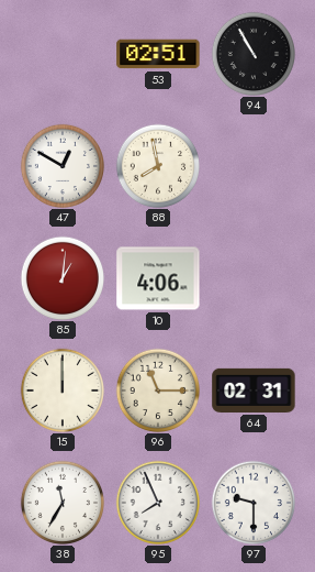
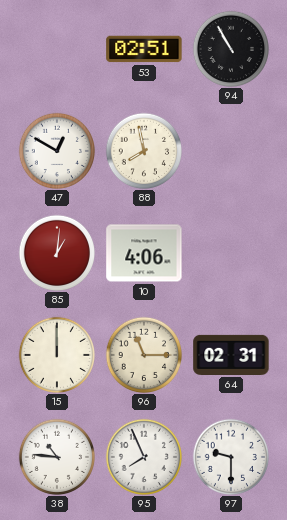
38: 11:35 -> 10:46 (56, 456)
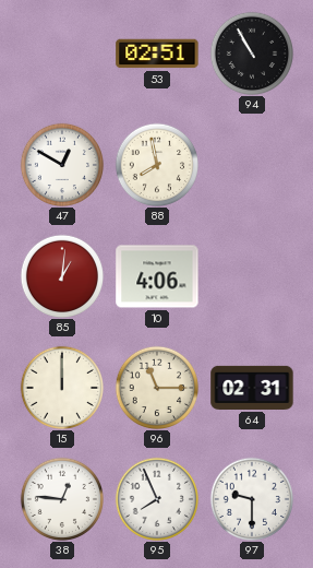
38: 10:46 -> 12:46 (61, 498)
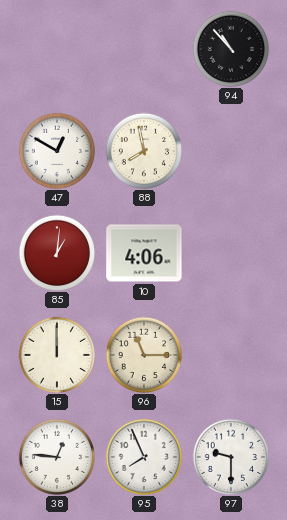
53: 02:51 -> none (157, 54)
94: 10:55 -> 10:53 (230, 48)
64: 02:31 -> none (252, 388)
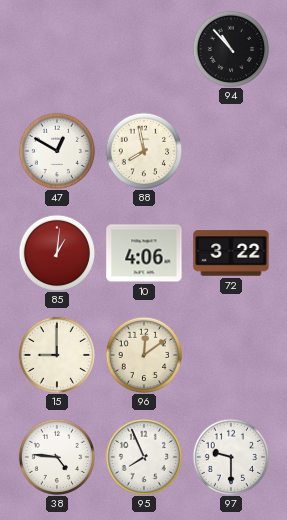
72: none -> 3:22 (231, 253)
15: 12:00 -> 9:00 (56, 354)
96: 11:15 -> 12:09 (143, 354)
38: 12:46 -> 4:46 (56, 456)
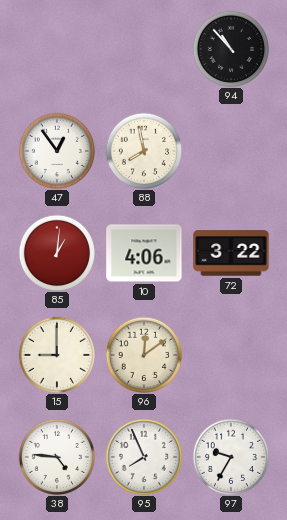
47: 12:50 -> 12:54 (56, 150)
97: 9:30 -> 9:35 (230, 456)
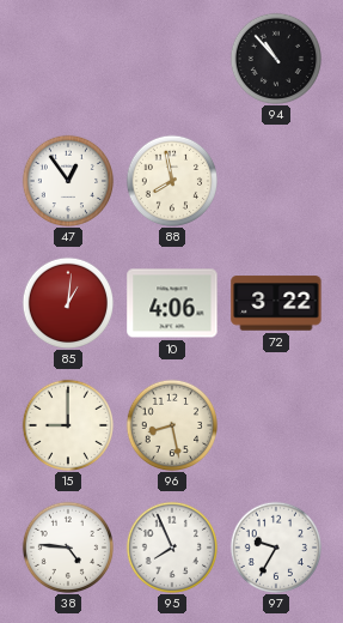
96: 12:09 -> 8:28 (171, 424)
